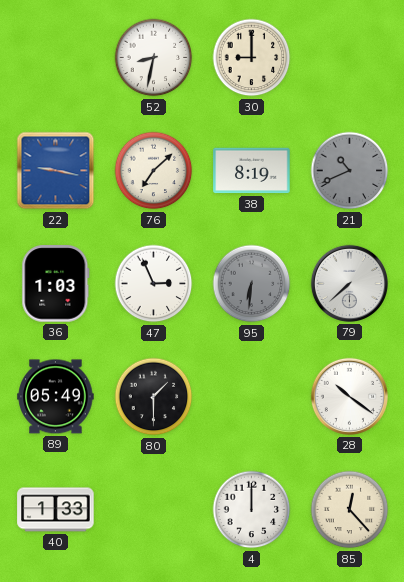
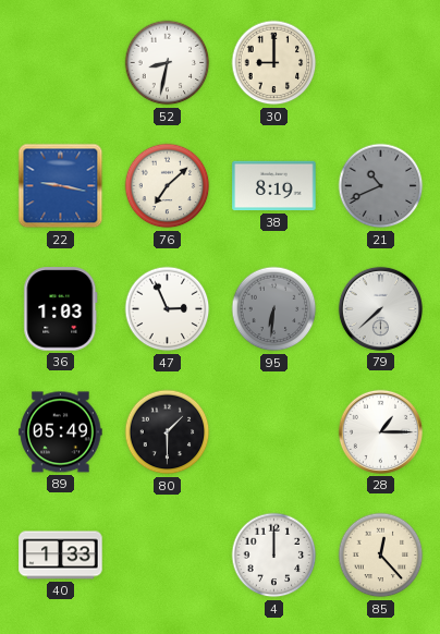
28: 10:21 -> 1:15 (380, 431)
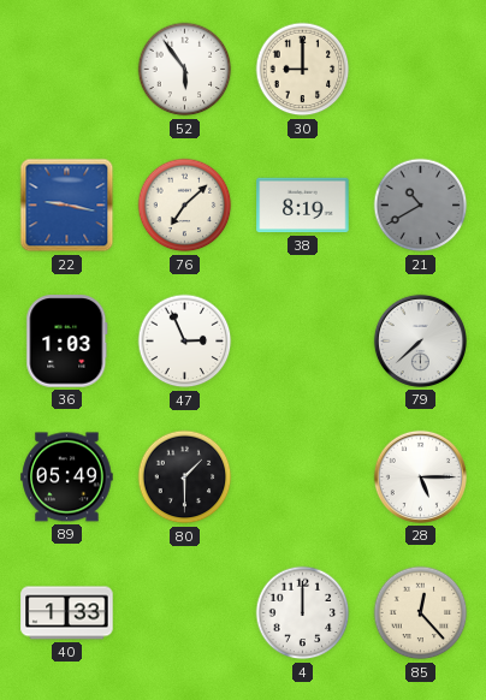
52: 8:32 -> 5:54 (185, 70)
21: 10:41 -> 10:40 (421, 206)
95: 6:31 -> none (274, 309)
28: 1:15 -> 5:15 (420, 476)
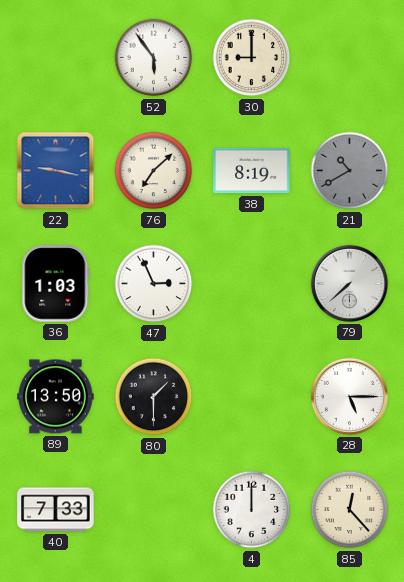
89: 05:49 -> 13:50 (56, 397)
40: 1:33 -> 7:33 (56, 510)
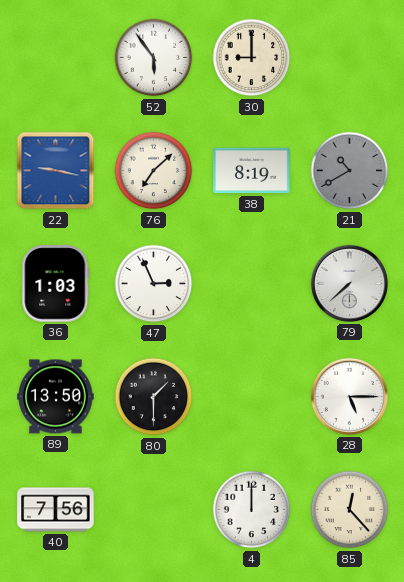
40: 7:33 -> 7:56 (56, 510)
